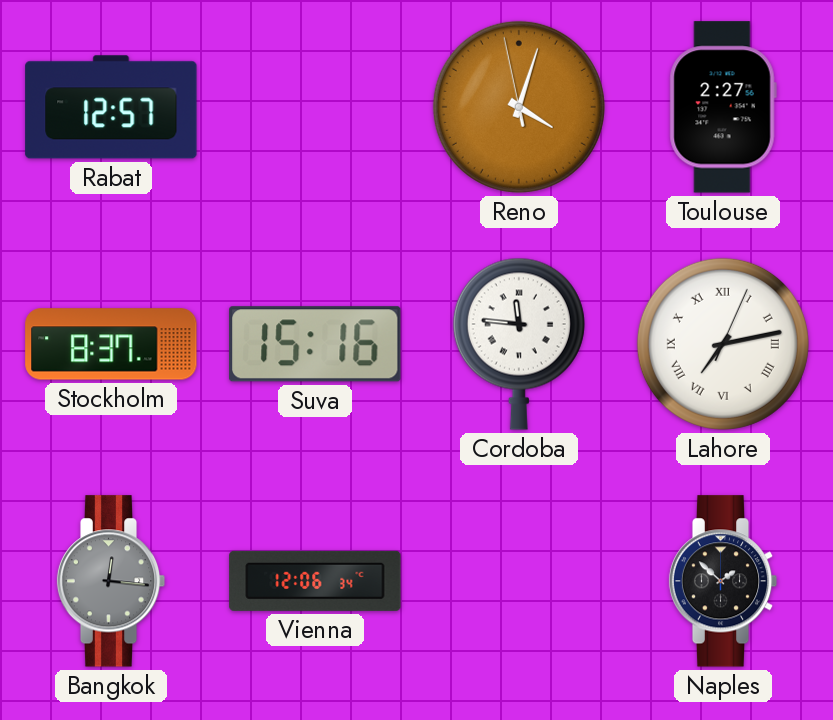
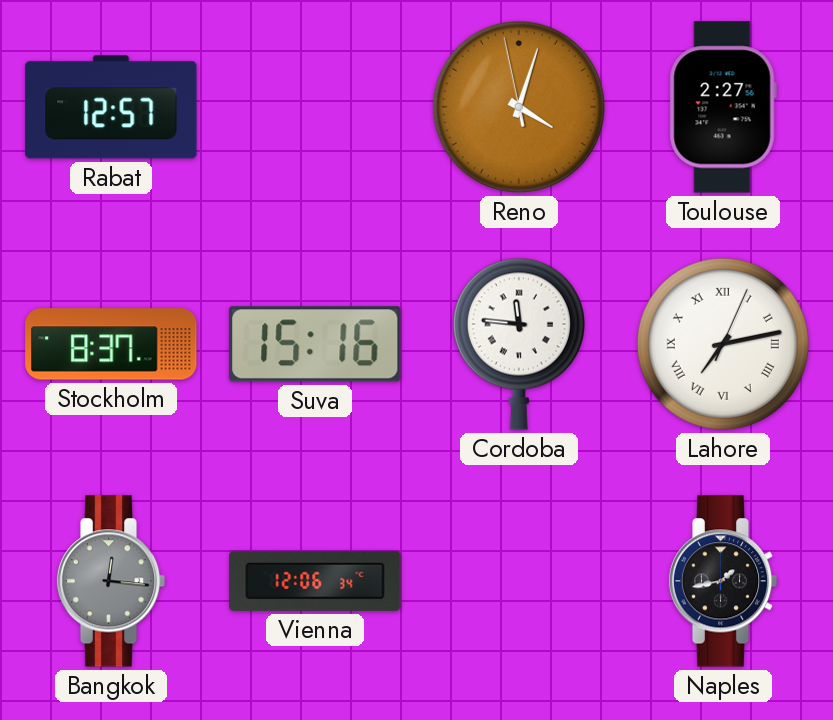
Naples: 1:52 -> 1:43 (723, 581)
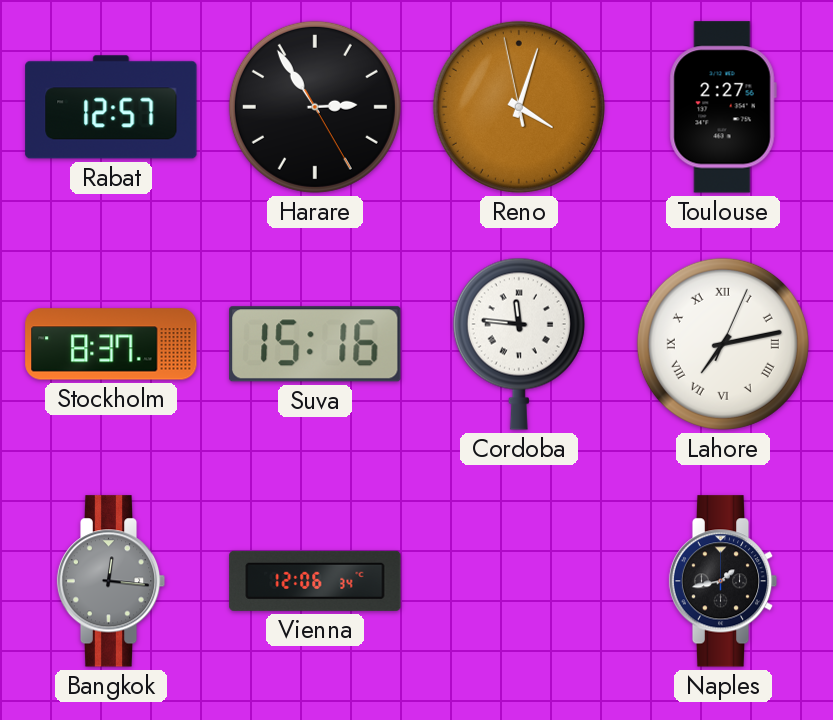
Harare: none -> 2:54 (315, 107)
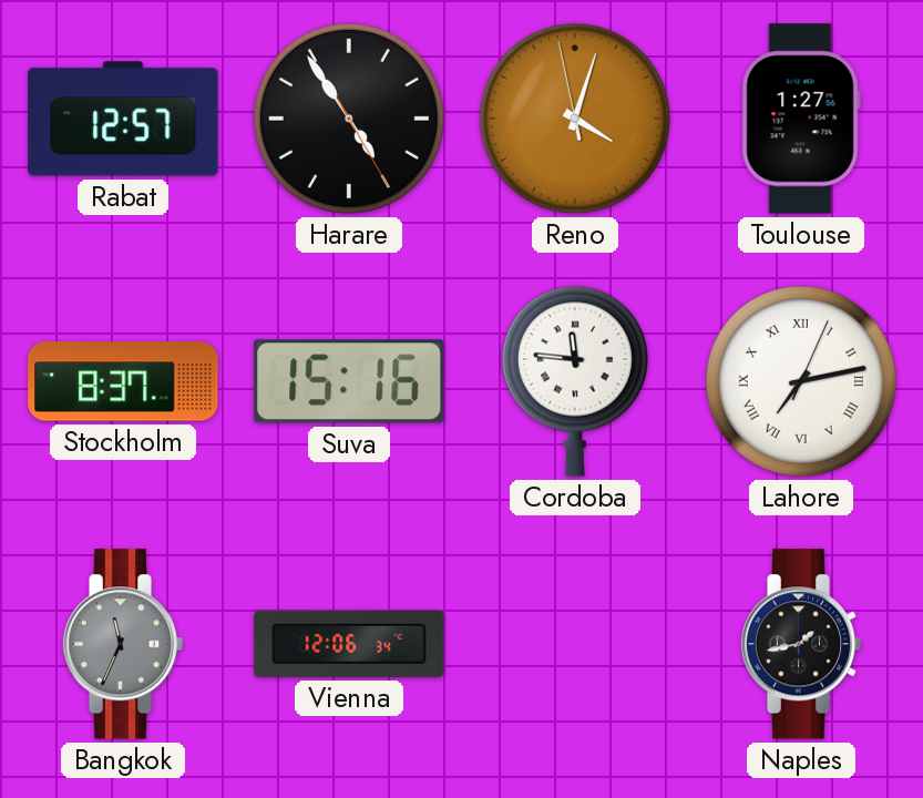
Harare: 2:54 -> 4:54 (349, 119)
Toulouse: 2:27 -> 1:27 (801, 119)
Bangkok: 12:16 -> 11:34 (123, 644)
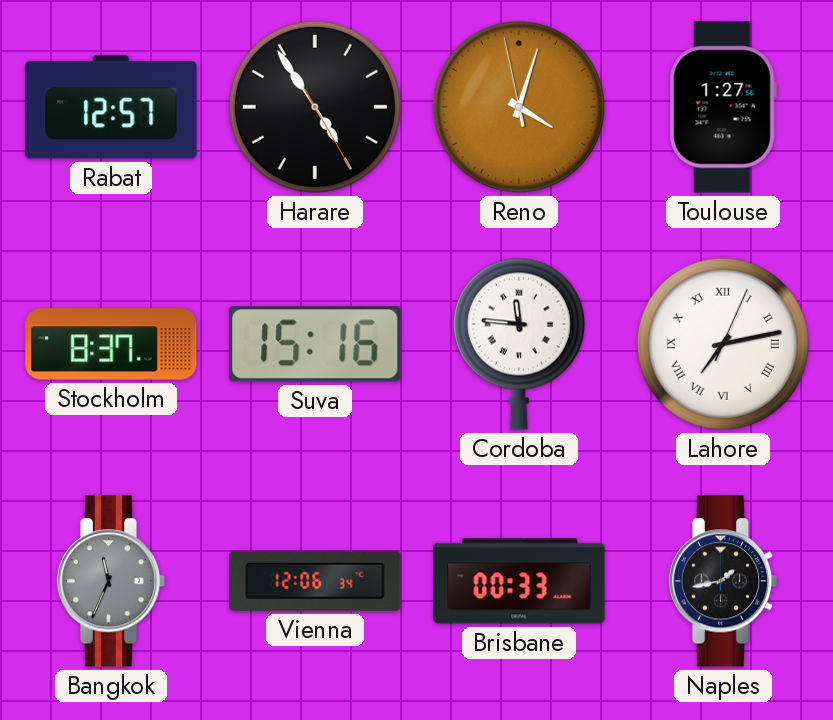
Brisbane: none -> 00:33 (519, 581)
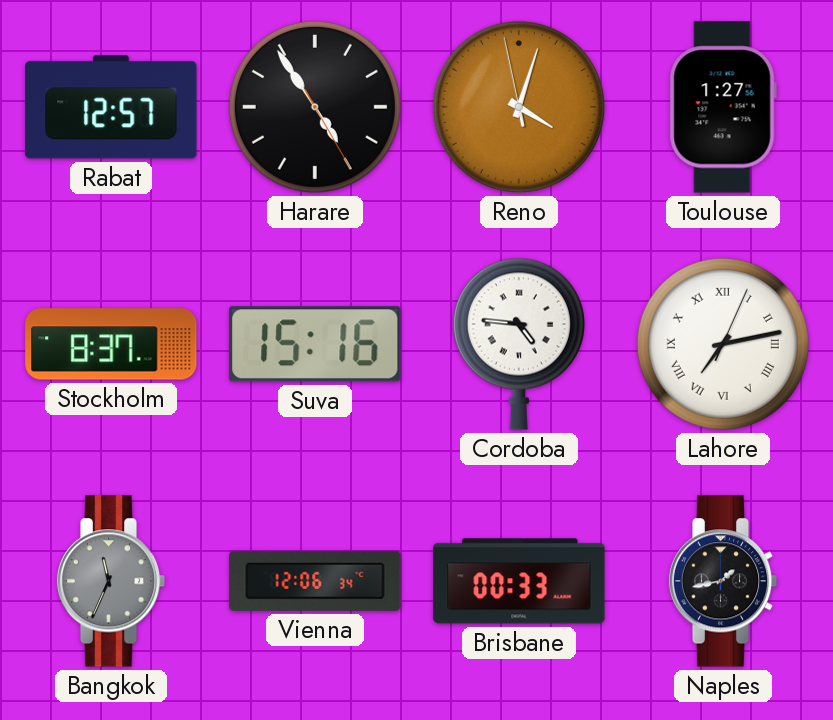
Cordoba: 11:46 -> 4:46 (519, 344)
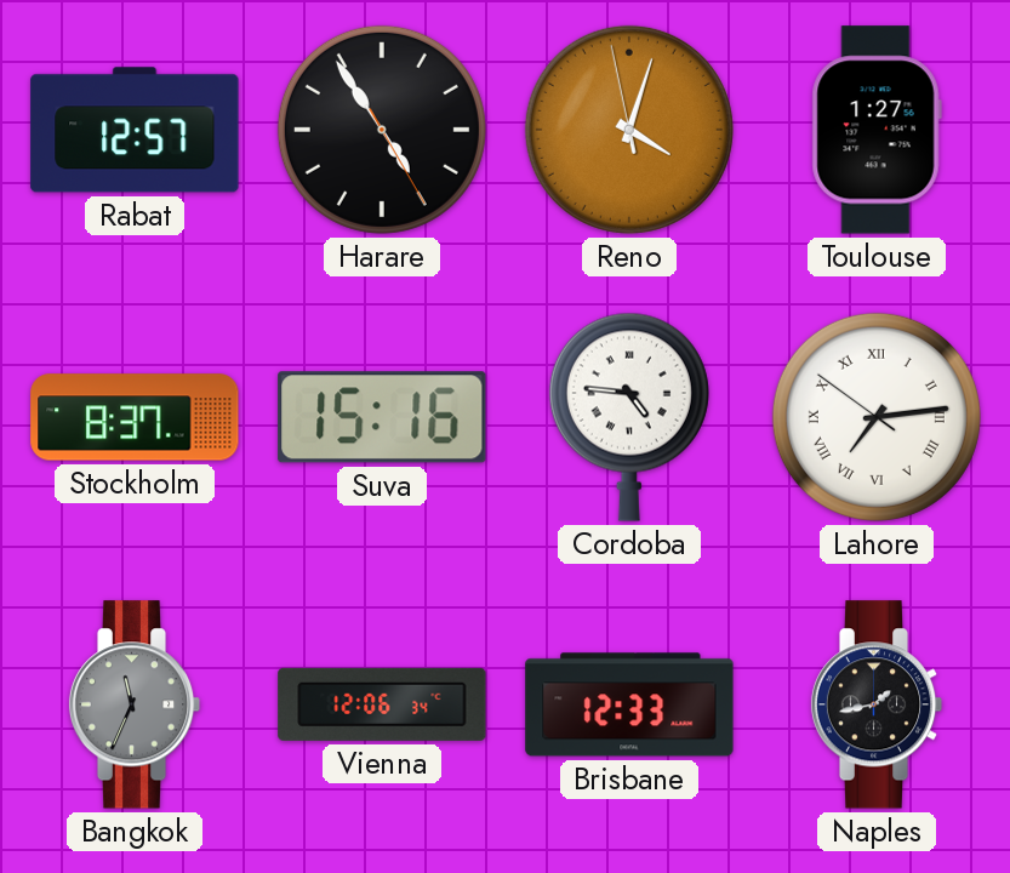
Lahore: 7:13:04 -> 7:13:51 (877, 417)
Brisbane: 00:33 -> 12:33 (629, 704)
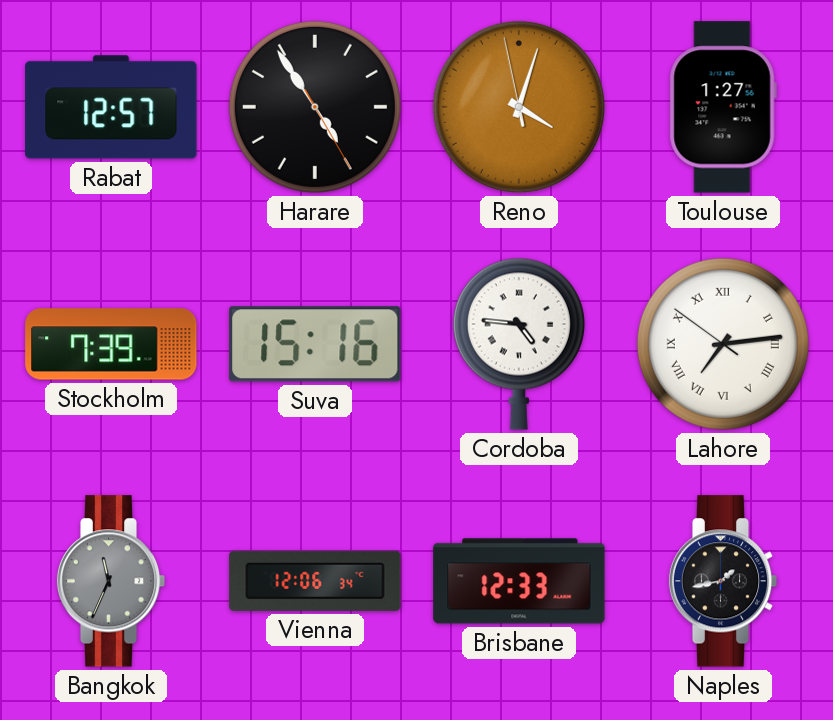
Stockholm: 8:37 -> 7:39 (111, 344)
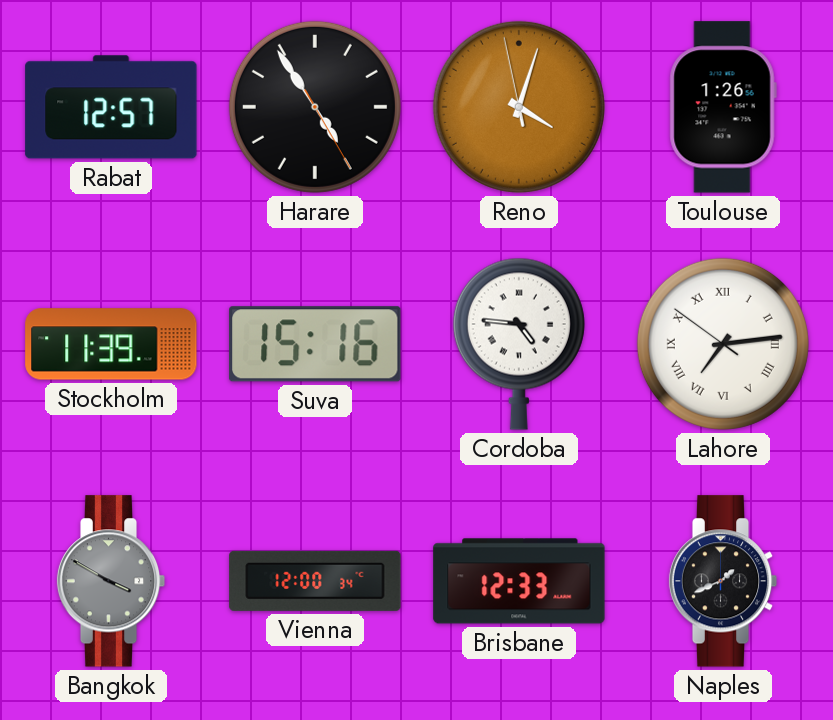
Toulouse: 1:27 -> 1:26 (723, 107)
Stockholm: 7:39 -> 11:39 (111, 344)
Bangkok: 11:34 -> 3:50 (111, 581)
Vienna: 12:06 -> 12:00 (315, 581)
Naples: 1:43 -> 1:41 (723, 581)
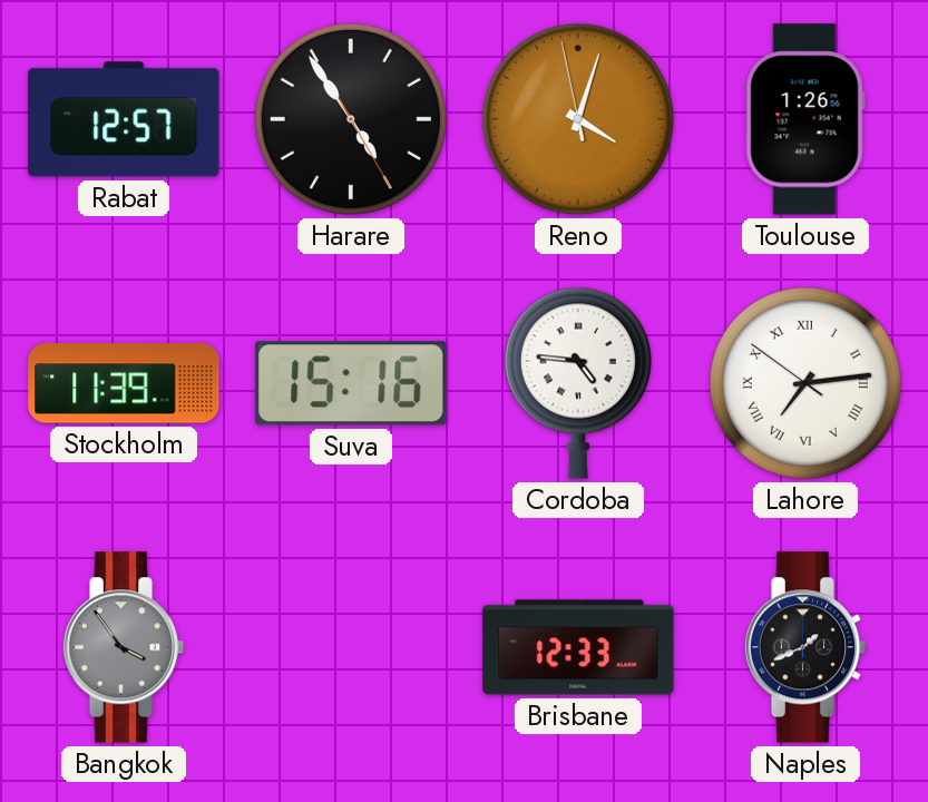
Bangkok: 3:50 -> 3:54 (124, 647)
Vienna: 12:00 -> none (315, 581)
